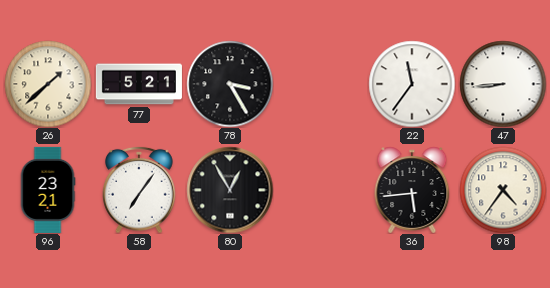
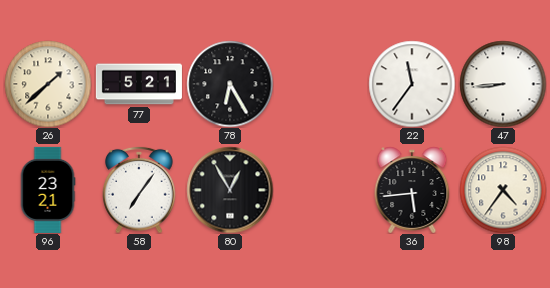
78: 3:25 -> 6:25 (230, 84)
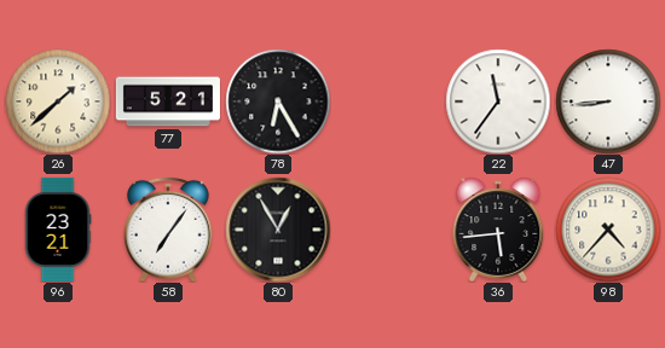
98: 4:36 -> 4:37 (608, 230)
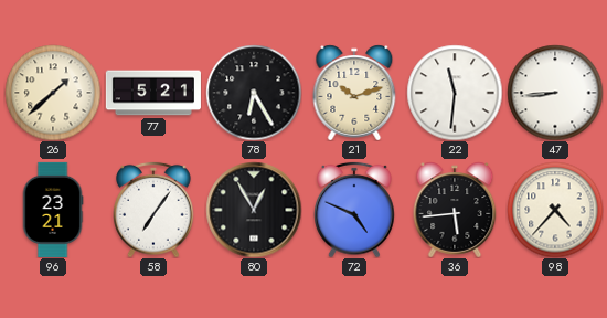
21: none -> 10:12 (354, 93)
22: 11:36 -> 11:31 (455, 93)
72: none -> 4:49 (354, 210)
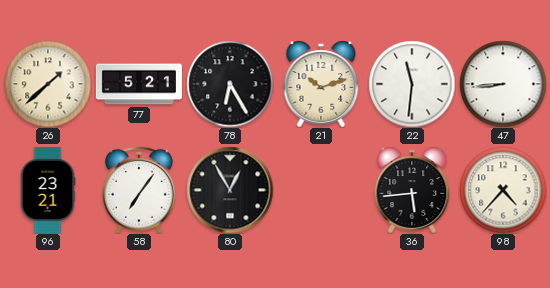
72: 4:49 -> none (354, 210)
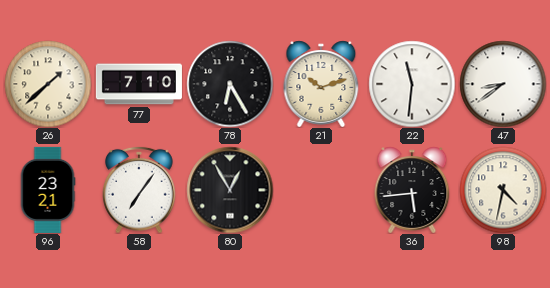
77: 5:21 -> 7:10 (139, 84)
47: 8:44 -> 8:39 (503, 84)
98: 4:37 -> 4:32 (503, 190)
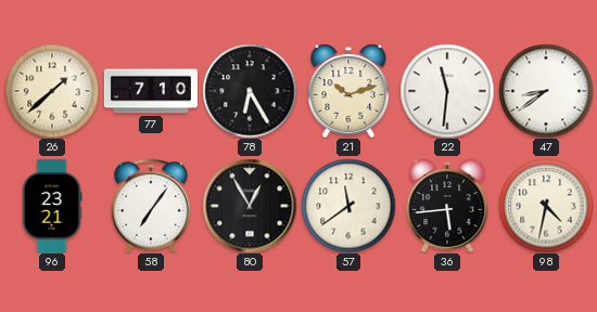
57: none -> 11:39 (348, 206)
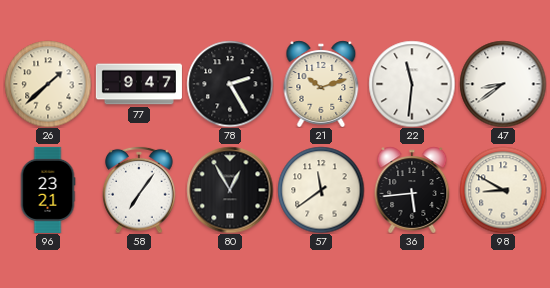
77: 7:10 -> 9:47 (139, 84)
78: 6:25 -> 2:25 (230, 84)
98: 4:32 -> 8:50 (503, 190)
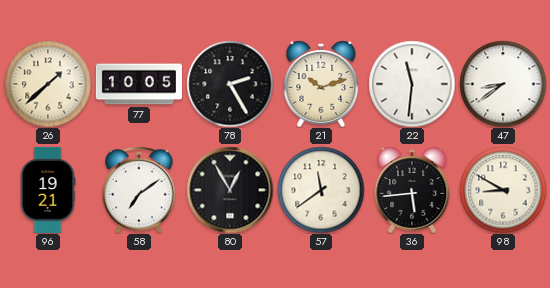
77: 9:47 -> 10:05 (139, 84)
96: 23:21 -> 19:21 (48, 190)
58: 7:06 -> 7:09 (139, 190)
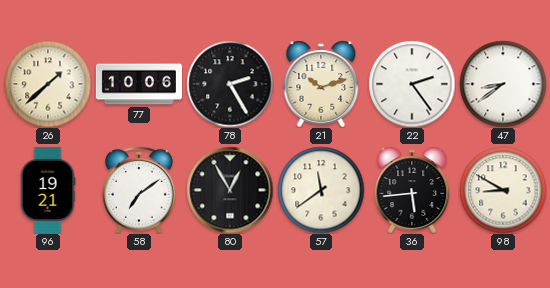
77: 10:05 -> 10:06 (139, 84)
22: 11:31 -> 2:24 (412, 84)
